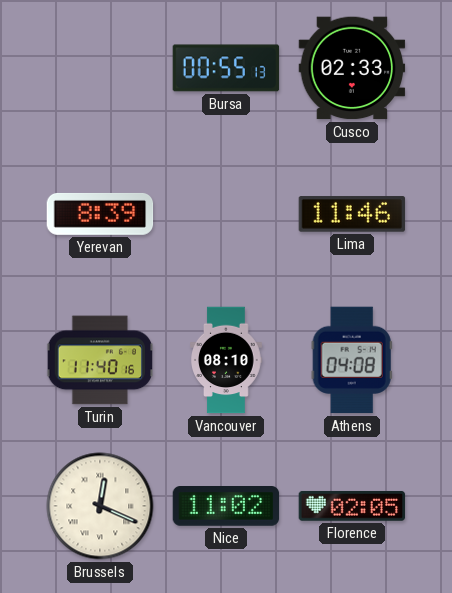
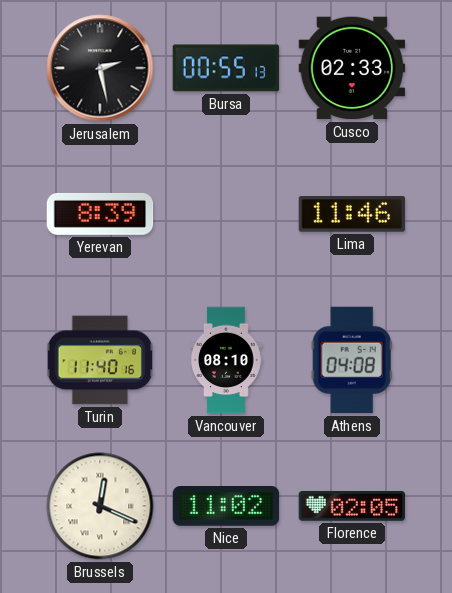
Jerusalem: none -> 2:28 (100, 68)
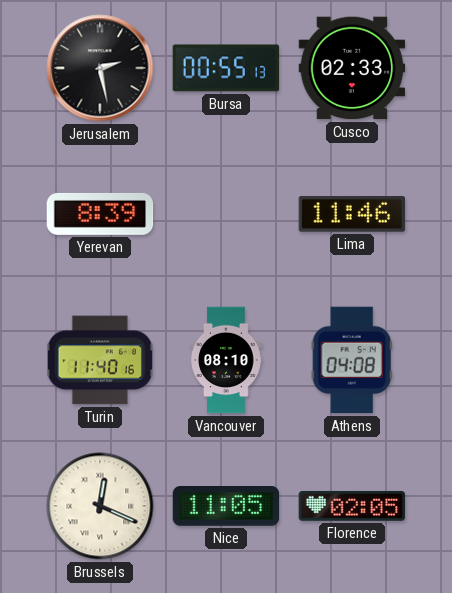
Nice: 11:02 -> 11:05 (226, 506)
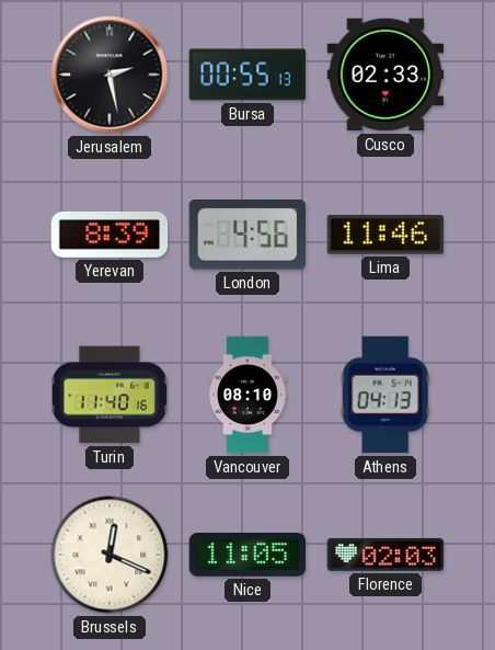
London: none -> 4:56 (246, 236)
Athens: 04:08 -> 04:13 (385, 395)
Florence: 02:05 -> 02:03 (385, 555)
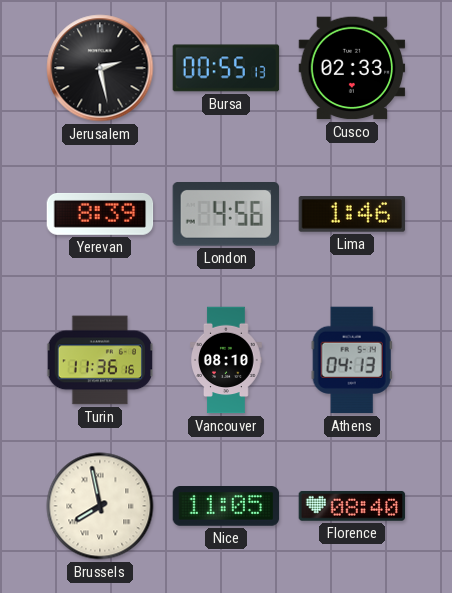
Lima: 11:46 -> 1:46 (352, 214)
Turin: 11:40 -> 11:36 (99, 360)
Brussels: 12:19 -> 7:58 (100, 506)
Florence: 02:03 -> 08:40 (352, 506)
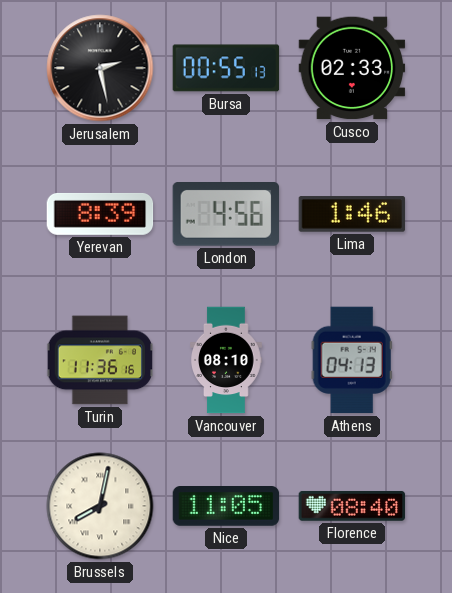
Brussels: 7:58 -> 8:02 (100, 506)
